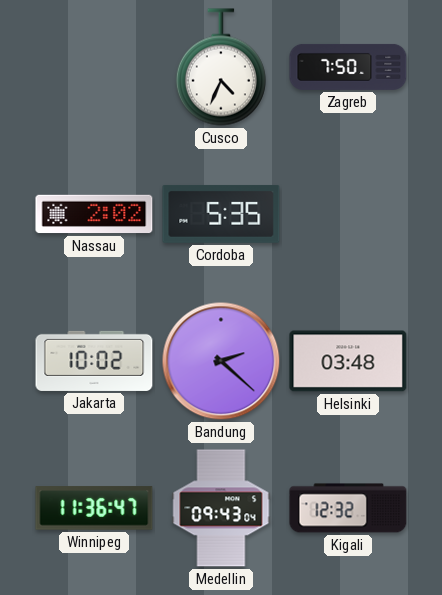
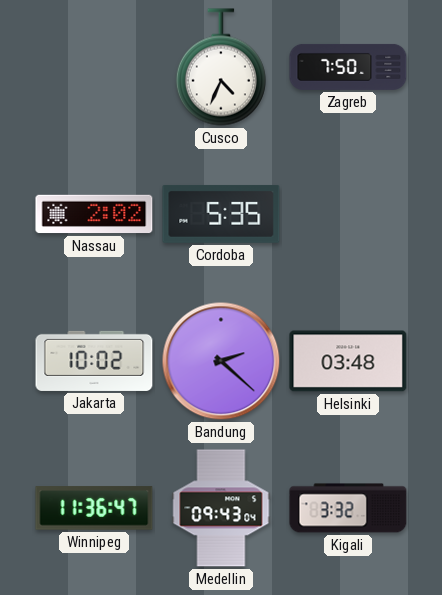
Kigali: 12:32 -> 3:32 (348, 508)
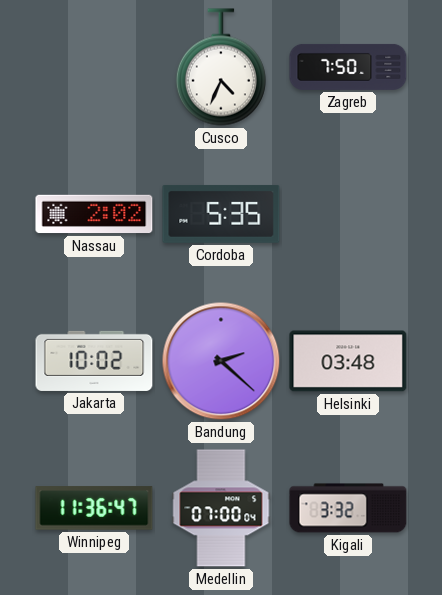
Medellin: 09:43 -> 07:00 (221, 508)
